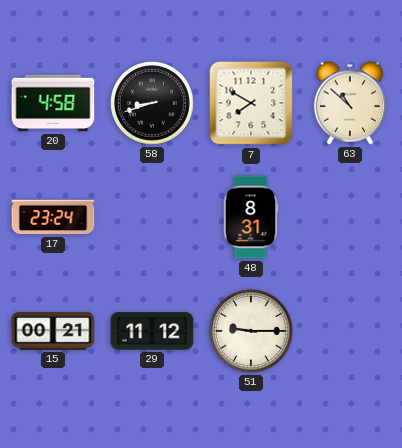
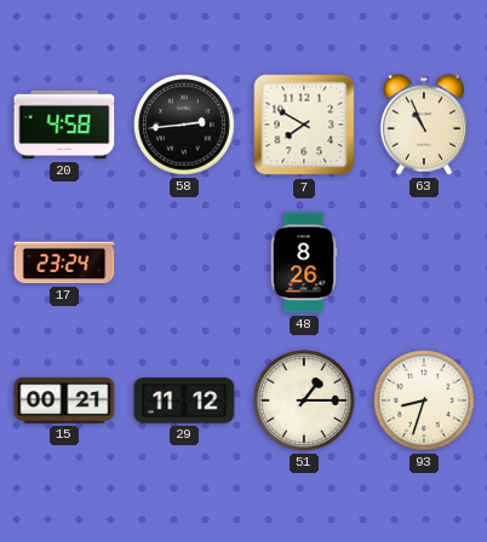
58: 8:42 -> 2:44 (185, 126)
63: 10:52 -> 10:56 (424, 125)
48: 8:31 -> 8:26 (304, 263)
51: 9:15 -> 1:15 (305, 402)
93: none -> 8:33 (425, 402)
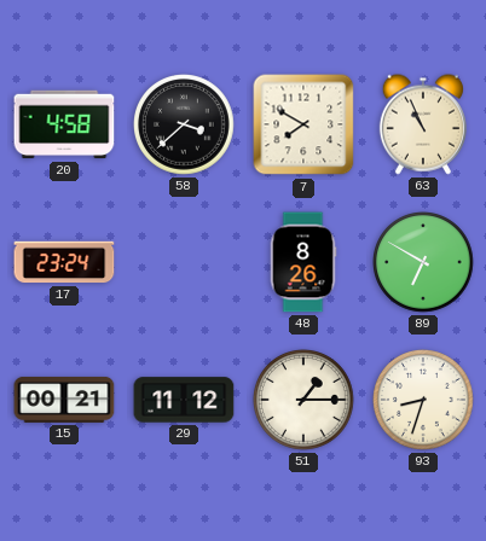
58: 2:44 -> 3:38 (185, 126)
89: none -> 6:50 (424, 263)
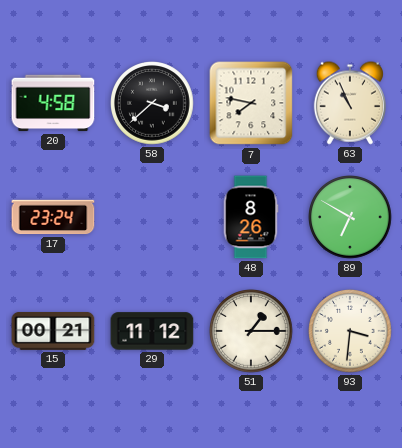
7: 7:50 -> 7:47 (251, 103)
93: 8:33 -> 3:31 (351, 332)
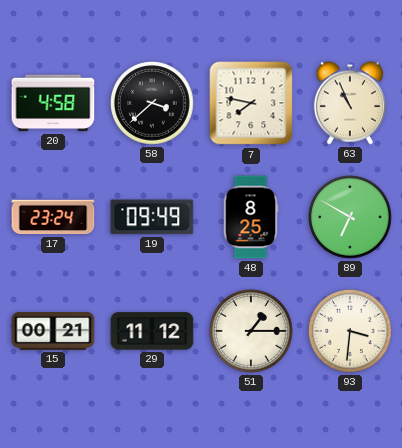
19: none -> 09:49 (152, 217)
48: 8:26 -> 8:25 (251, 217)
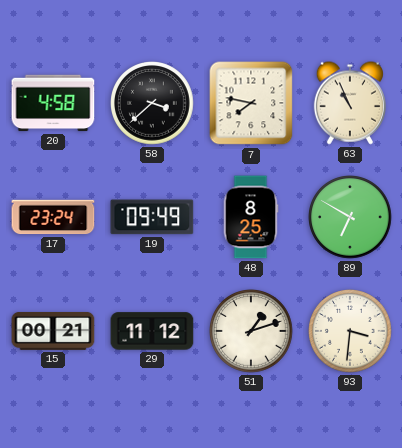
51: 1:15 -> 1:12 (252, 332)
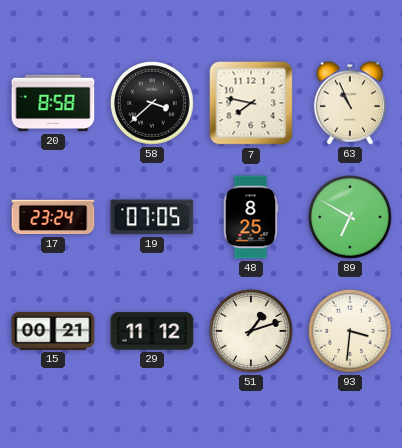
20: 4:58 -> 8:58 (53, 103)
19: 09:49 -> 07:05 (152, 217)
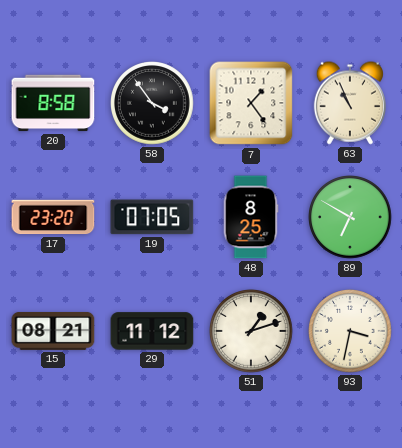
58: 3:38 -> 3:54 (153, 104)
7: 7:47 -> 1:24 (251, 103)
17: 23:24 -> 23:20 (53, 217)
15: 00:21 -> 08:21 (53, 331)
93: 3:31 -> 3:32 (351, 332)
